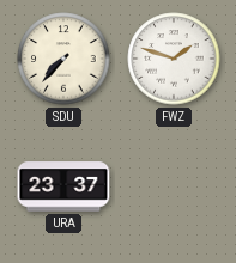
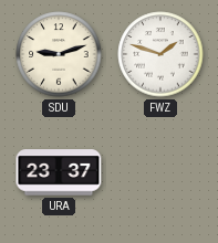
SDU: 7:37 -> 9:12 (59, 54)
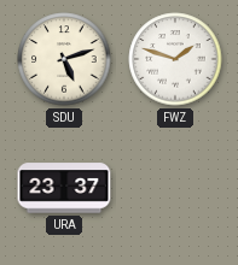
SDU: 9:12 -> 5:12 (64, 59)
